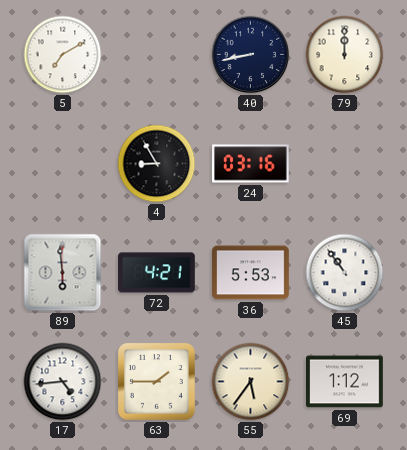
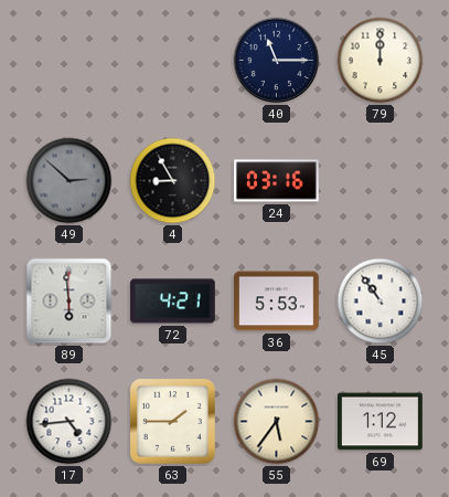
5: 7:10 -> none (63, 55)
40: 8:43 -> 11:15 (277, 61)
49: none -> 2:52 (70, 181)
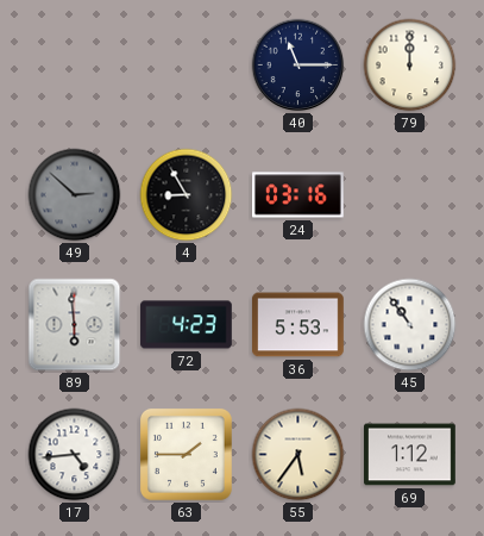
72: 4:21 -> 4:23 (187, 325)
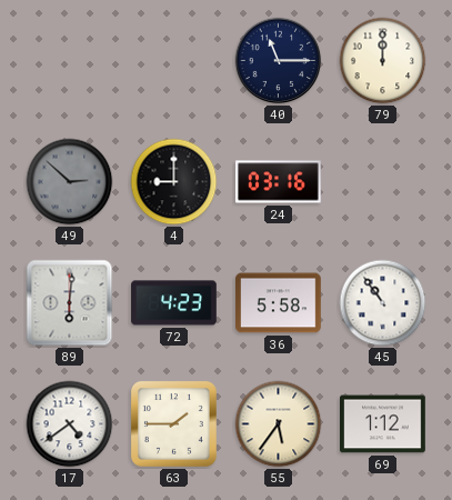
4: 8:55 -> 9:00 (174, 182)
89: 5:59 -> 6:01 (70, 303)
36: 5:53 -> 5:58 (279, 303)
17: 4:44 -> 4:39 (70, 424)
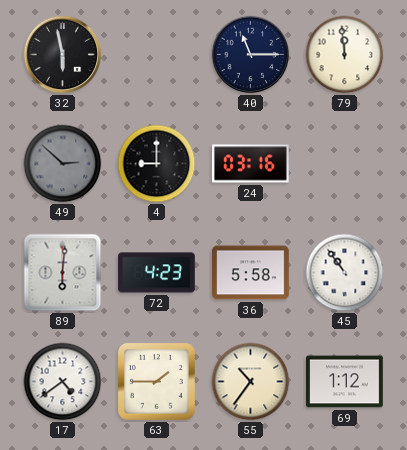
32: none -> 5:58 (63, 55)
79: 12:00 -> 11:59 (345, 55)
55: 5:36 -> 10:36 (251, 382)
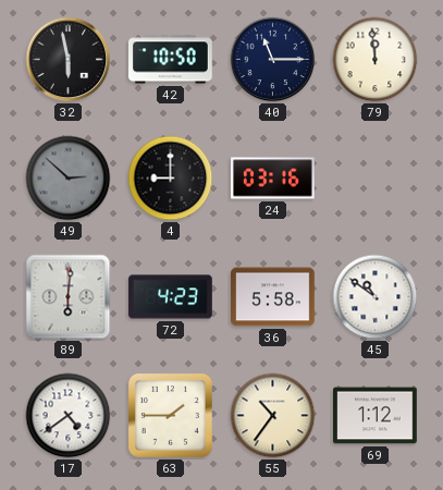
42: none -> 10:50 (171, 60)
45: 10:54 -> 10:51 (376, 297)
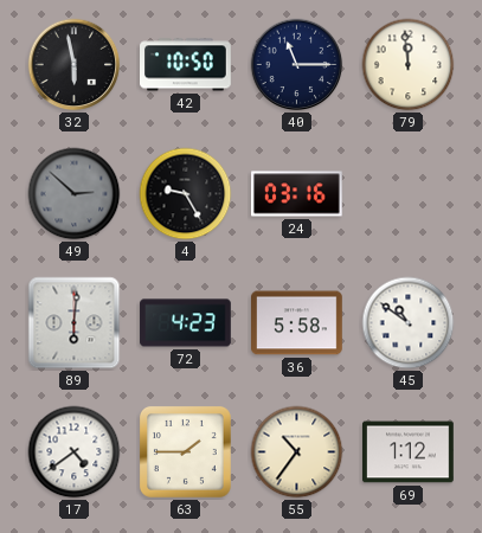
4: 9:00 -> 9:25 (186, 194)
